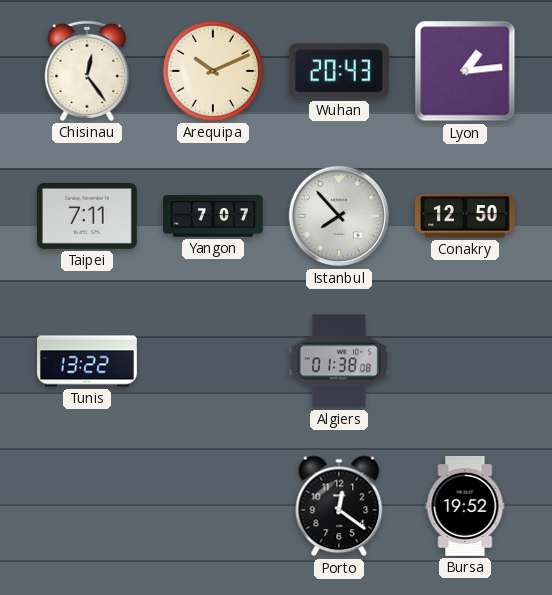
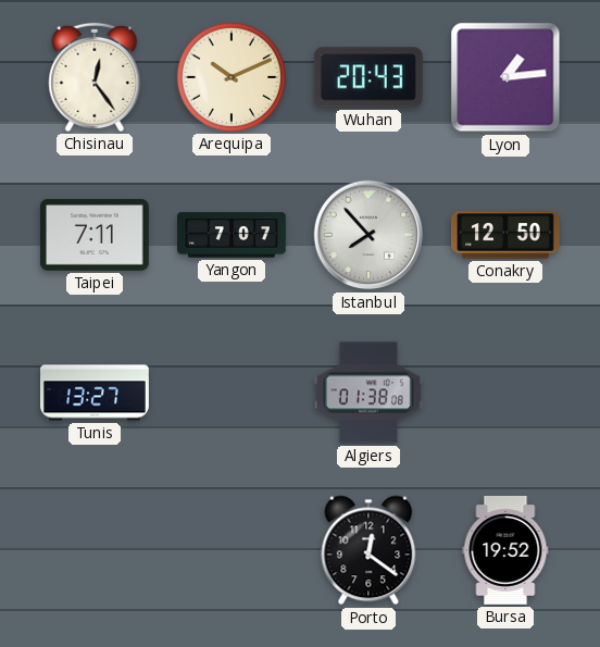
Tunis: 13:22 -> 13:27 (96, 393)
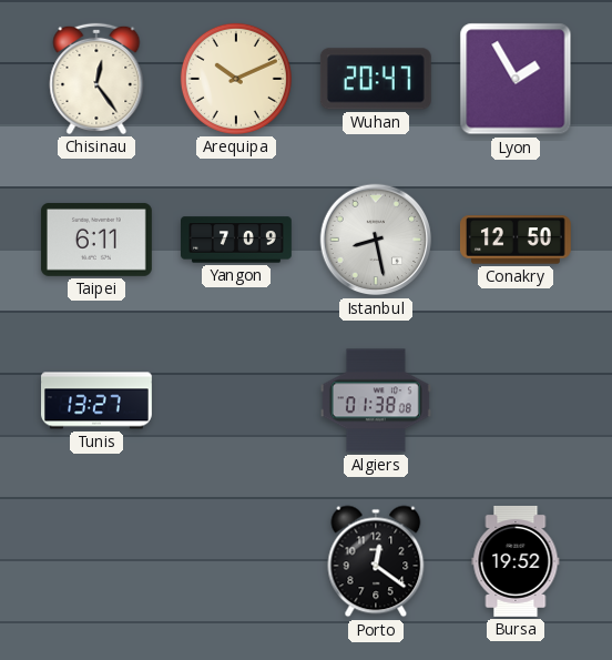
Wuhan: 20:43 -> 20:47 (376, 79)
Lyon: 1:14 -> 1:55 (516, 79)
Taipei: 7:11 -> 6:11 (96, 240)
Yangon: 7:07 -> 7:09 (237, 240)
Istanbul: 7:53 -> 8:28 (376, 240)
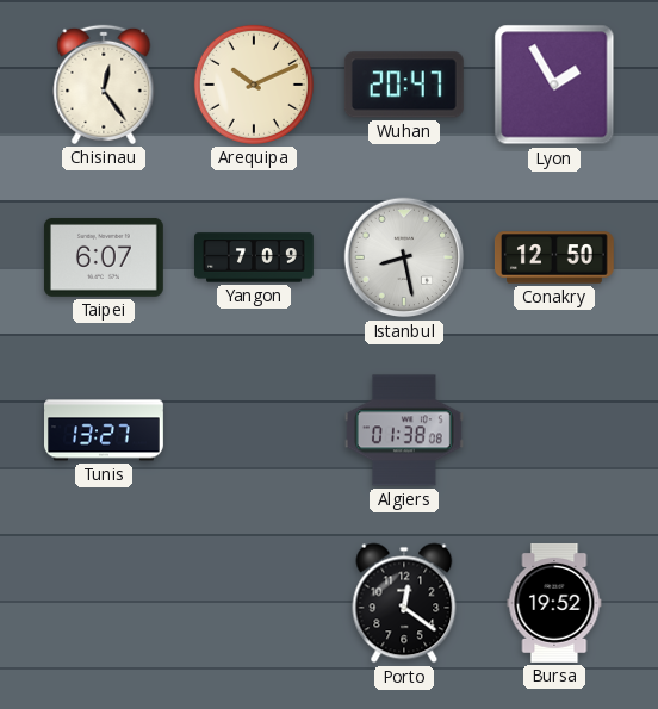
Taipei: 6:11 -> 6:07 (104, 257)
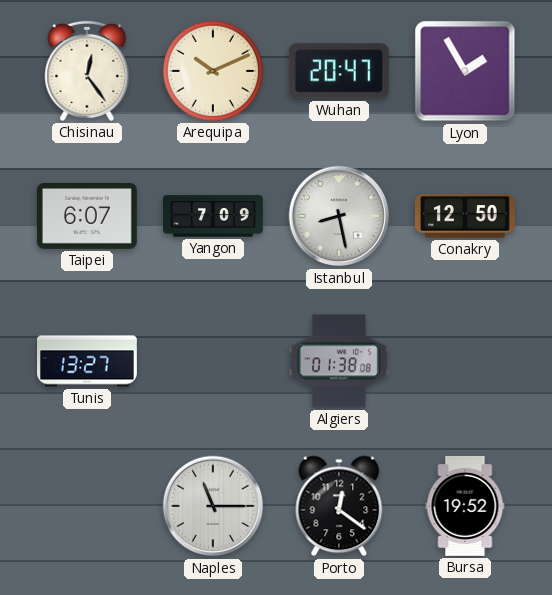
Naples: none -> 11:15 (213, 506)
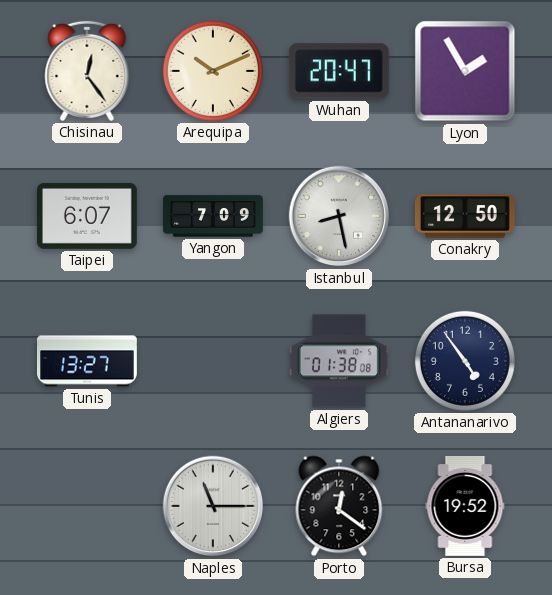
Antananarivo: none -> 4:54 (465, 361)
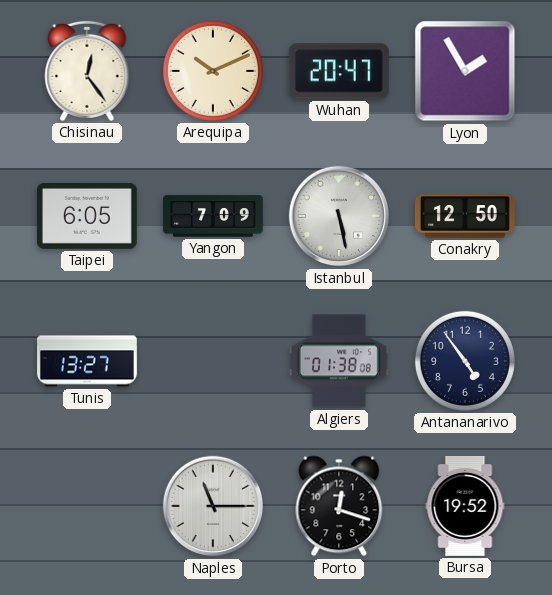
Taipei: 6:07 -> 6:05 (87, 216)
Istanbul: 8:28 -> 5:28 (339, 216)
Porto: 12:21 -> 12:18 (339, 506)
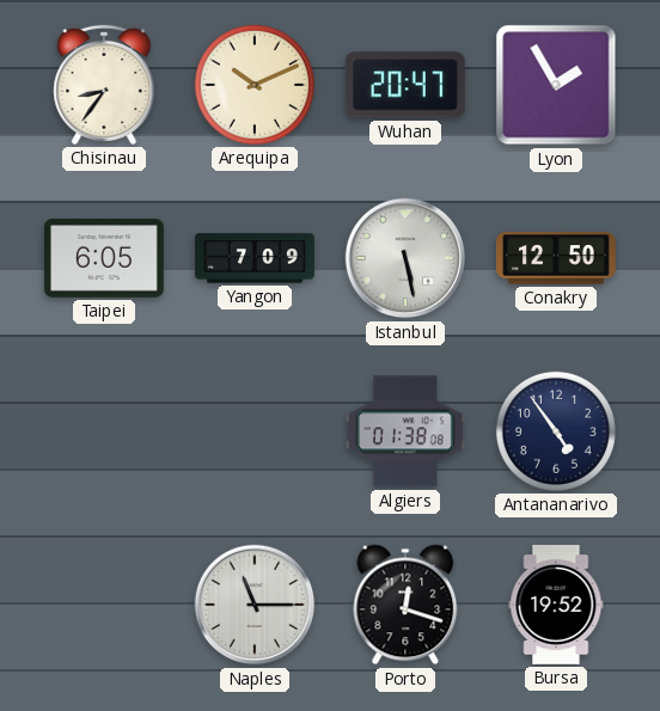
Chisinau: 12:24 -> 8:36 (104, 85)
Tunis: 13:27 -> none (88, 361)
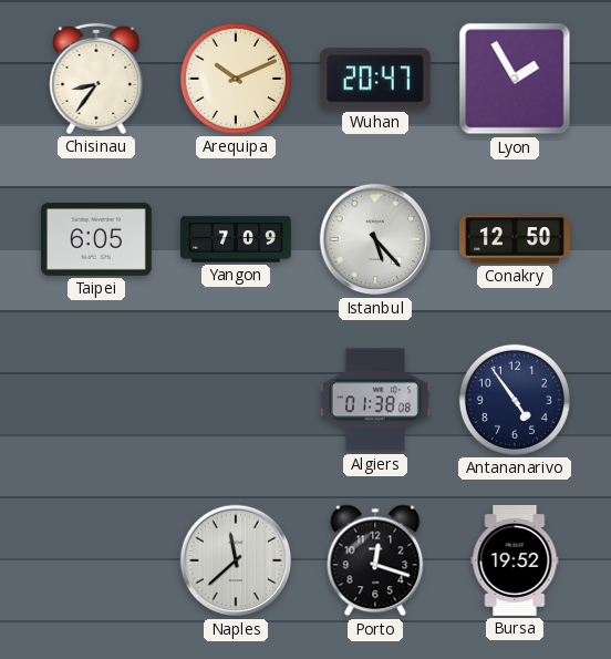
Istanbul: 5:28 -> 5:23 (375, 239)
Naples: 11:15 -> 11:38 (236, 560)
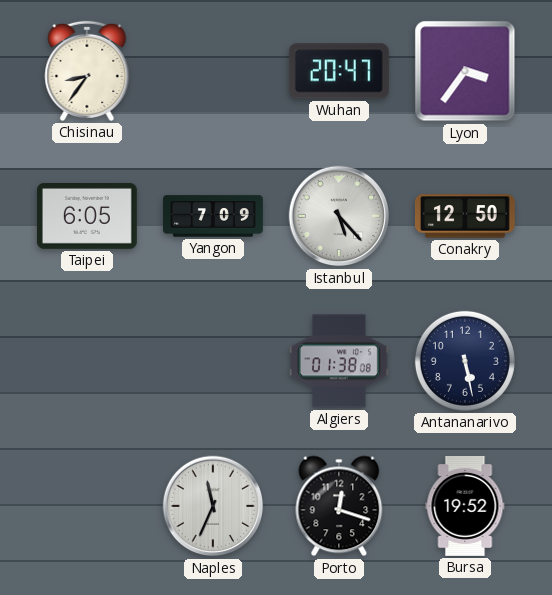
Arequipa: 10:11 -> none (236, 79)
Lyon: 1:55 -> 3:36 (465, 71)
Antananarivo: 4:54 -> 5:28 (465, 361)
Naples: 11:38 -> 11:34 (213, 506)
